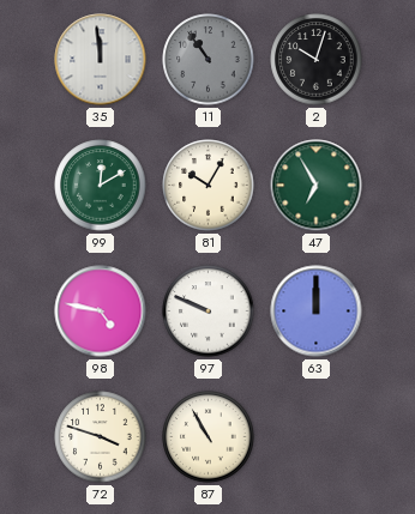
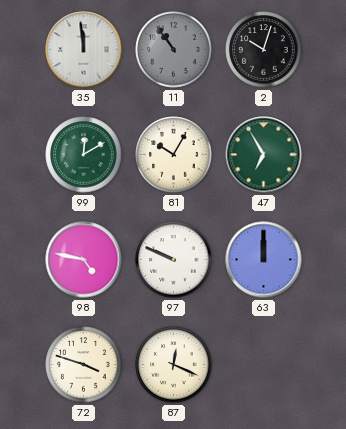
87: 10:55 -> 12:19 (174, 365)
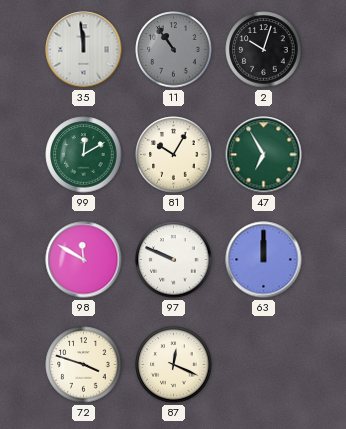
98: 4:47 -> 11:50 (84, 260)
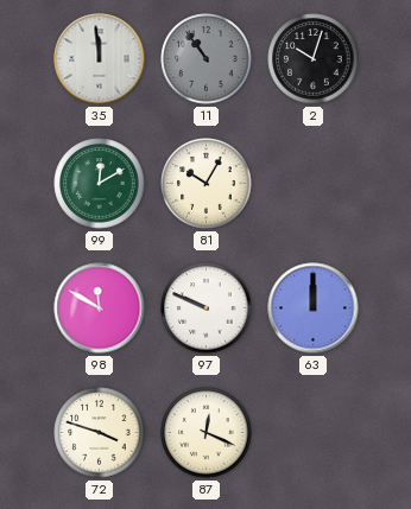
47: 6:55 -> none (264, 155)
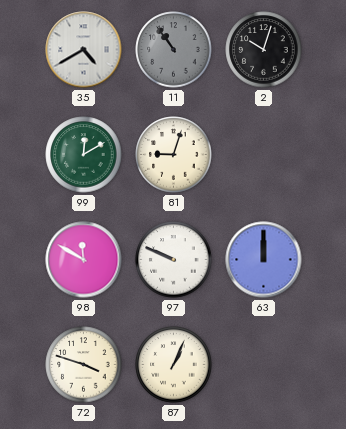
35: 11:59 -> 4:40 (84, 50)
81: 10:05 -> 9:03 (174, 155)
87: 12:19 -> 1:04 (174, 365)
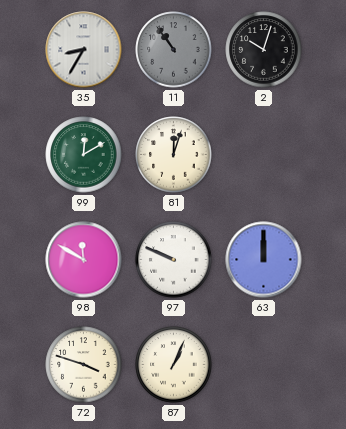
35: 4:40 -> 8:35 (84, 50)
81: 9:03 -> 12:03 (174, 155)
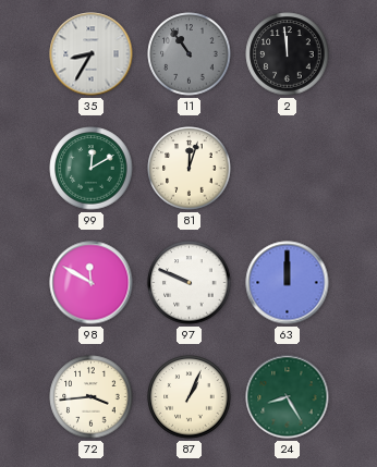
2: 10:03 -> 11:59 (288, 54)
72: 3:48 -> 3:44 (92, 397)
24: none -> 8:25 (288, 397)
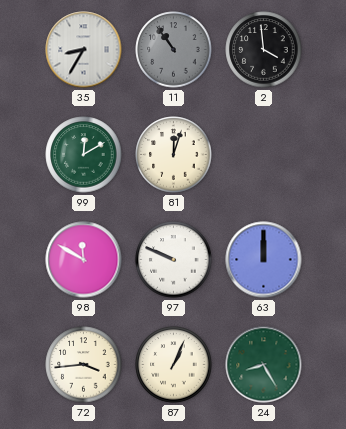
2: 11:59 -> 3:59 (264, 50)
